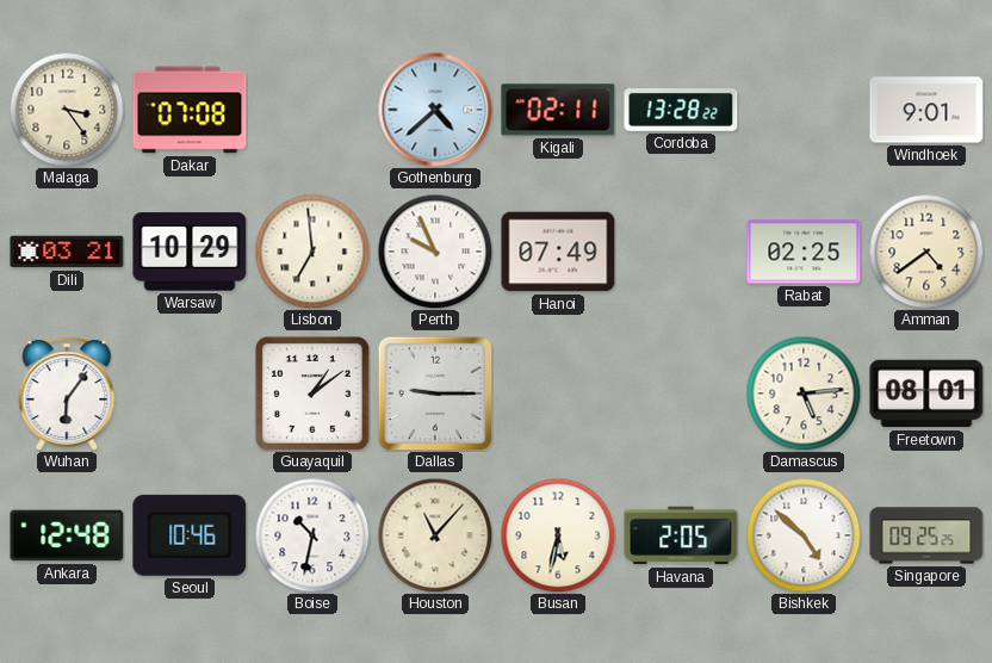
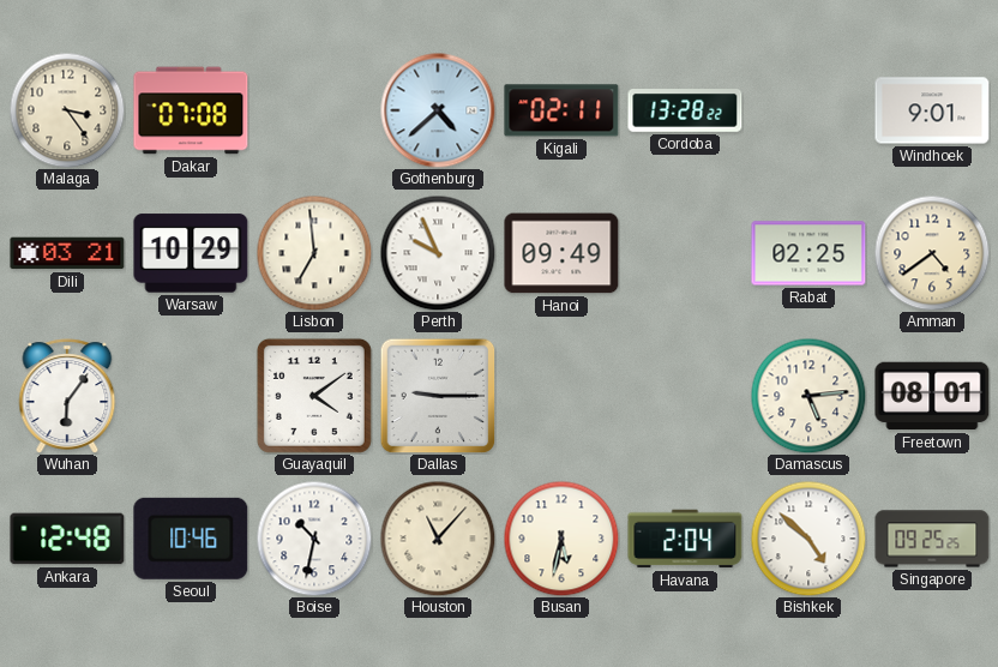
Hanoi: 07:49 -> 09:49 (561, 253)
Guayaquil: 1:09 -> 4:09 (314, 396)
Havana: 2:05 -> 2:04 (685, 539)
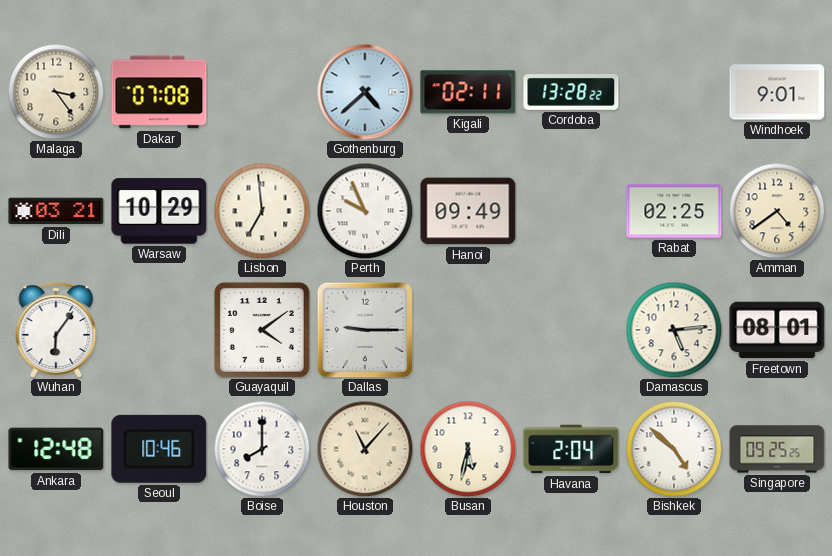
Boise: 10:32 -> 8:00 (262, 449)
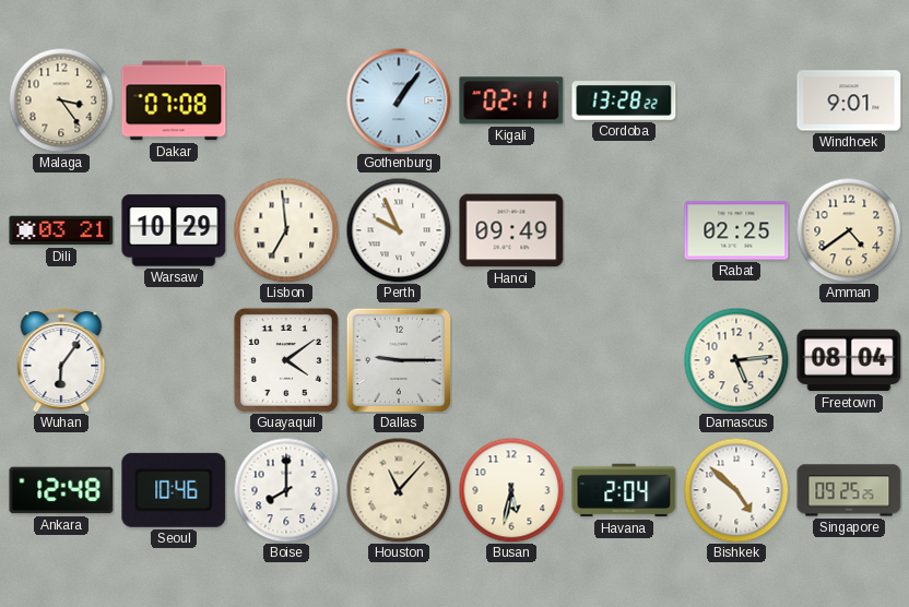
Gothenburg: 4:38 -> 1:06 (399, 100)
Freetown: 08:01 -> 08:04 (849, 360)
